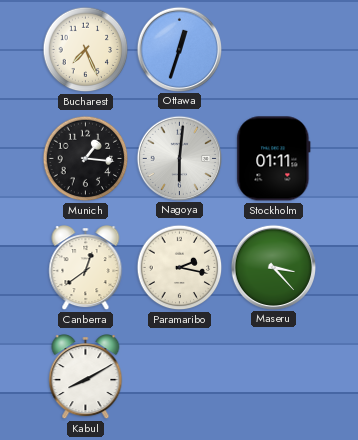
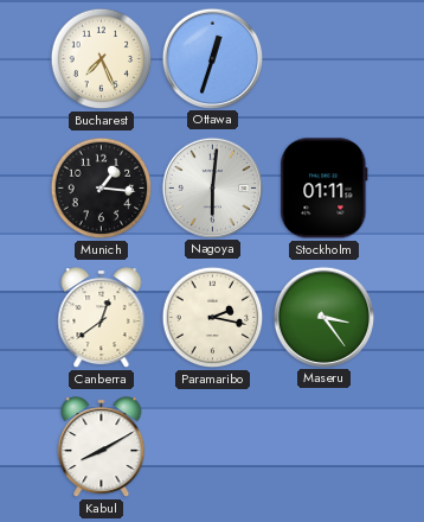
Maseru: 3:23 -> 3:24 (323, 317)
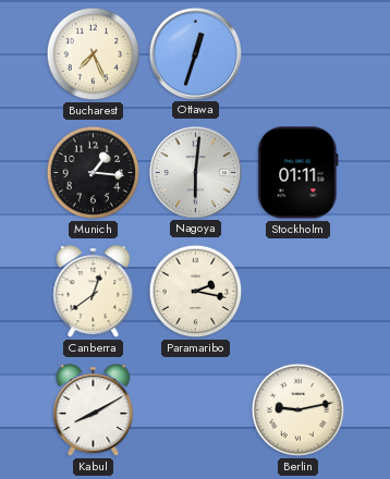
Maseru: 3:24 -> none (323, 317)
Berlin: none -> 9:13 (298, 410)
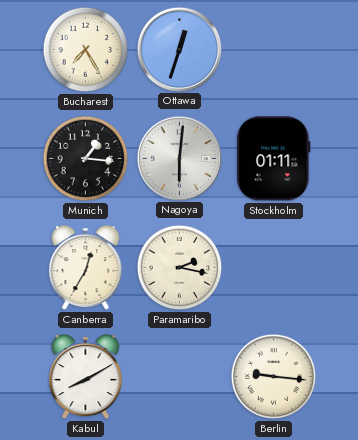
Bucharest: 7:26 -> 7:25 (86, 50)
Canberra: 12:39 -> 12:35 (86, 268)
Berlin: 9:13 -> 9:16 (274, 377)
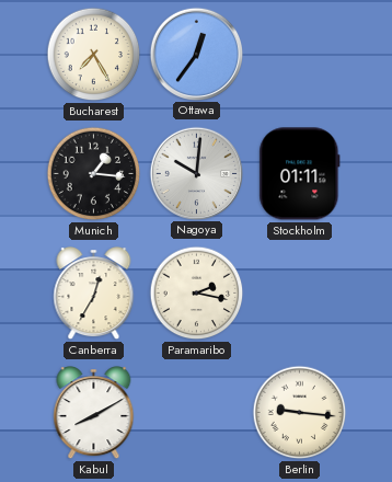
Ottawa: 12:33 -> 12:36 (196, 54)
Nagoya: 6:01 -> 10:01 (196, 173)
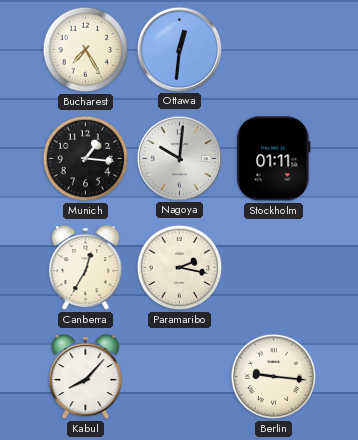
Ottawa: 12:36 -> 12:31 (179, 49)
Kabul: 8:10 -> 8:07 (86, 377)
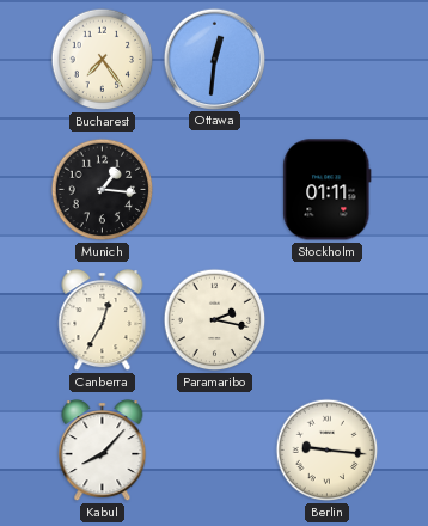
Bucharest: 7:25 -> 7:24 (103, 60)
Nagoya: 10:01 -> none (179, 158)
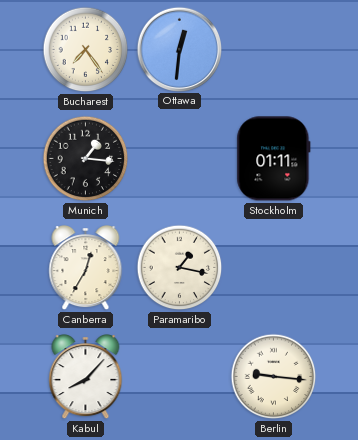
Paramaribo: 2:17 -> 1:17 (180, 268)
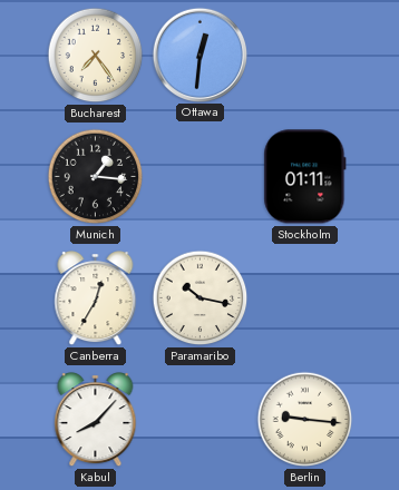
Paramaribo: 1:17 -> 10:17 (201, 298)
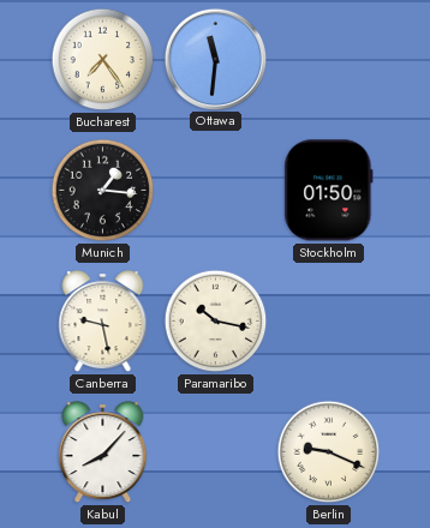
Ottawa: 12:31 -> 11:31 (215, 59)
Stockholm: 01:11 -> 01:50 (329, 191)
Canberra: 12:35 -> 9:28 (103, 322)
Berlin: 9:16 -> 9:19 (329, 452)
